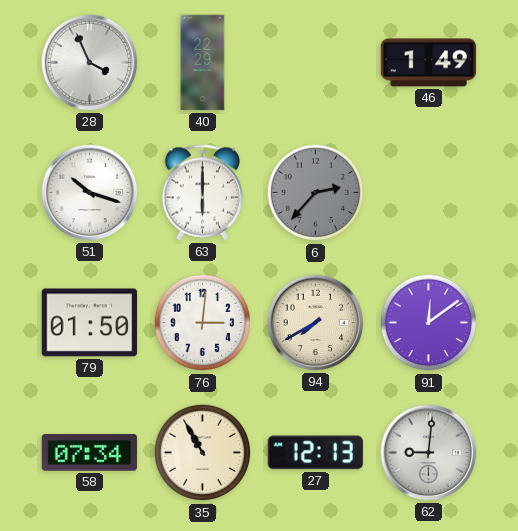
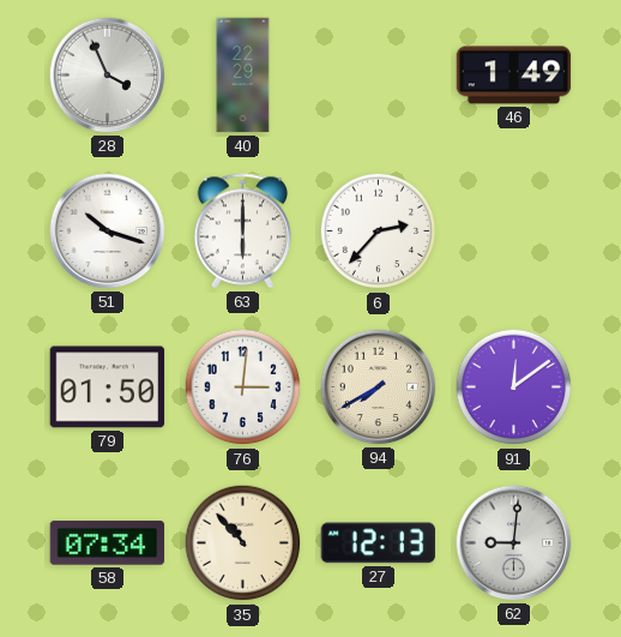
6 dial: grey -> white (379, 232)
35: 10:55 -> 10:53 (243, 543)
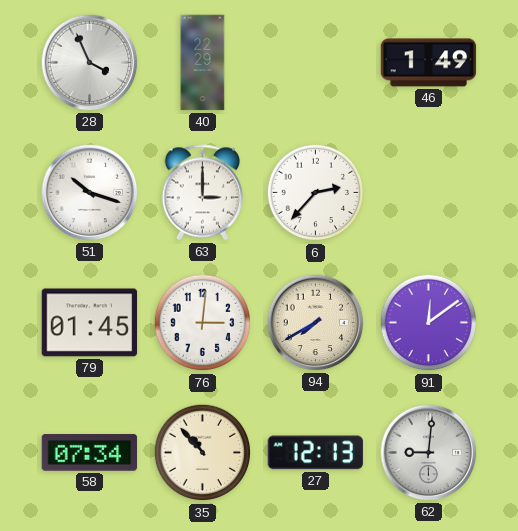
63: 6:00 -> 3:00 (203, 193)
79: 01:50 -> 01:45 (90, 323)
